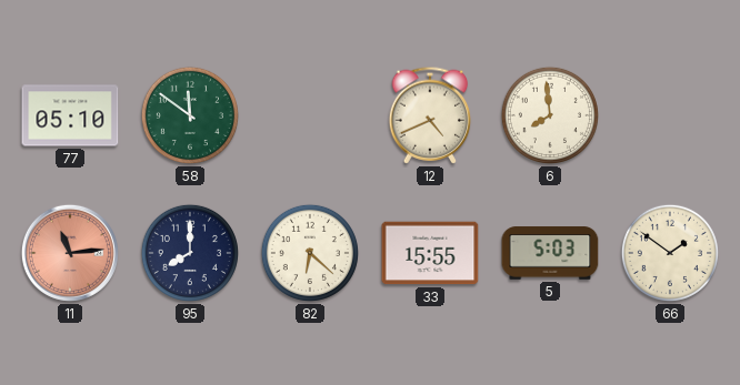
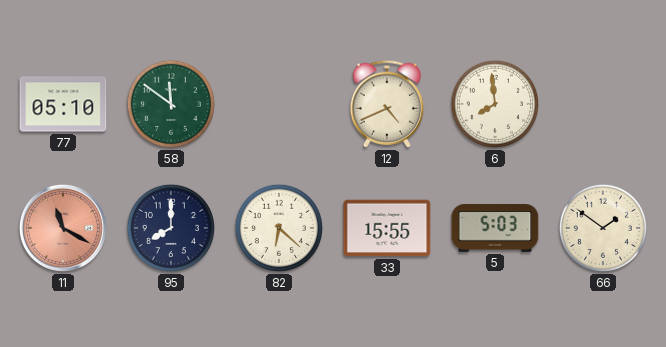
11: 11:14 -> 11:20 (63, 228)
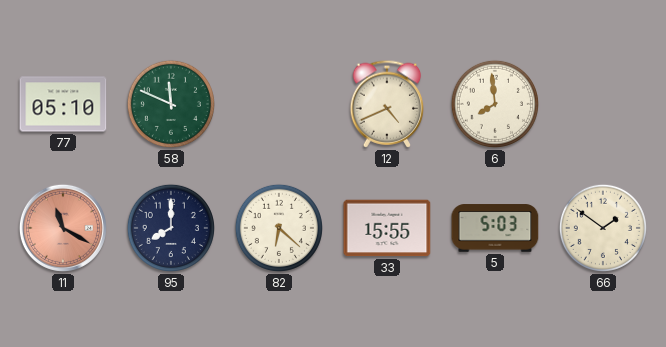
58: 11:51 -> 11:49 (171, 104)
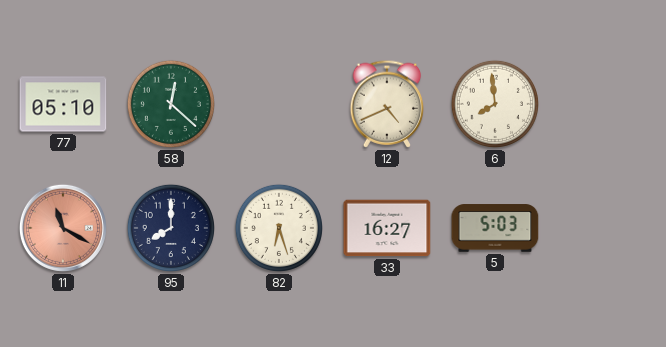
58: 11:49 -> 12:22 (171, 104)
82: 6:22 -> 6:27 (279, 228)
33: 15:55 -> 16:27 (387, 228)
66: 1:51 -> none (603, 228)
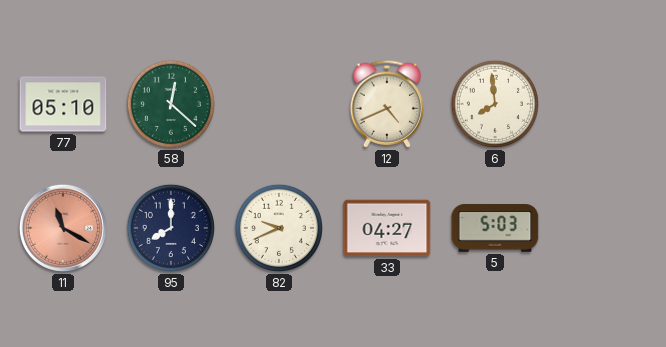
82: 6:27 -> 9:41 (279, 228)
33: 16:27 -> 04:27 (387, 228)
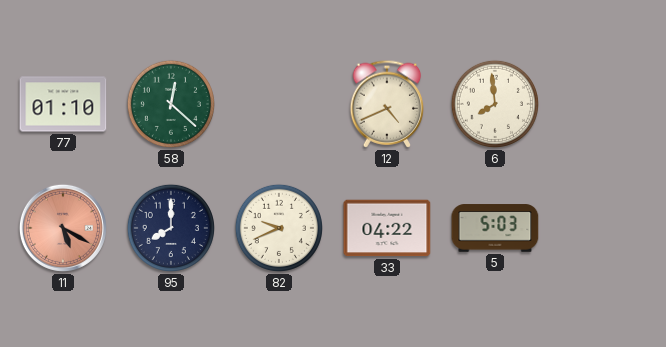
77: 05:10 -> 01:10 (63, 104)
11: 11:20 -> 5:20 (63, 228)
33: 04:27 -> 04:22 (387, 228)
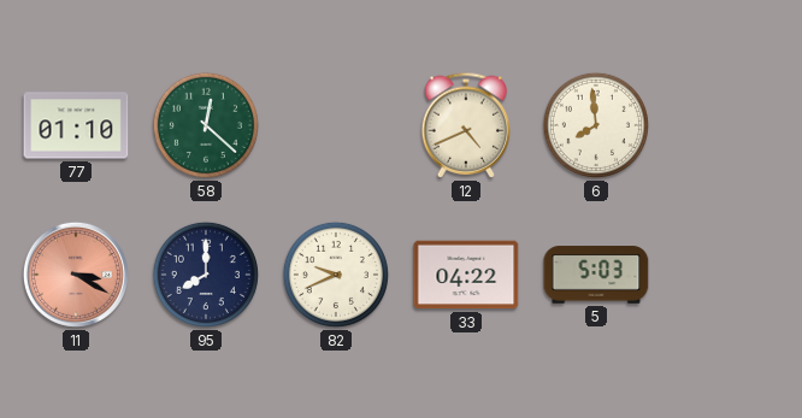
11: 5:20 -> 3:20 (76, 275)
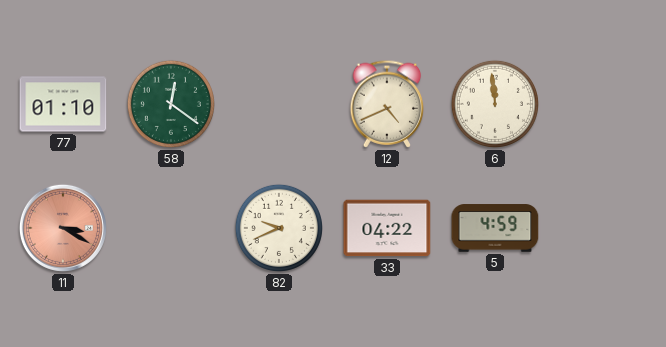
58: 12:22 -> 12:21 (171, 104)
6: 7:59 -> 11:59 (495, 104)
95: 8:00 -> none (206, 275)
5: 5:03 -> 4:59 (495, 228)
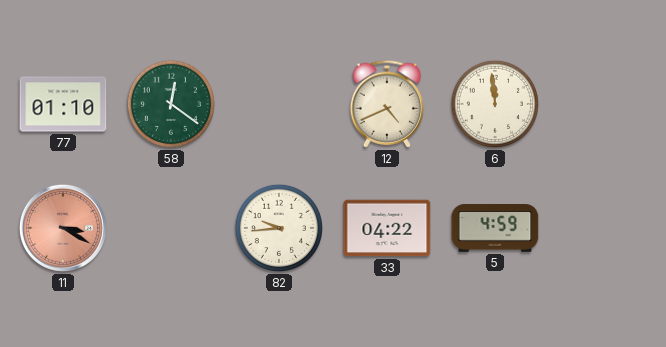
82: 9:41 -> 9:44 (279, 228)
